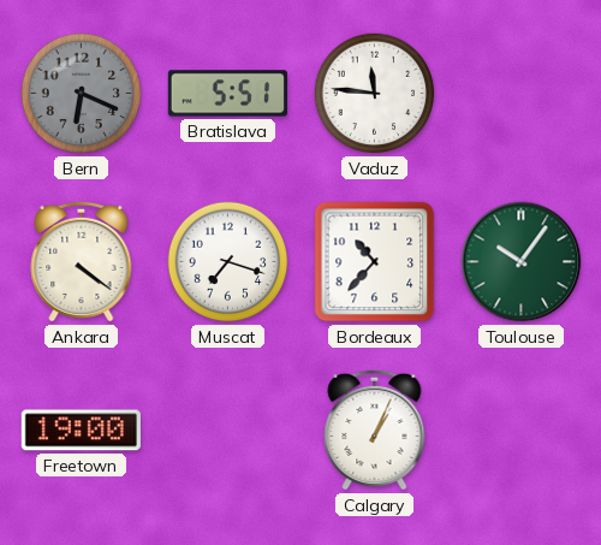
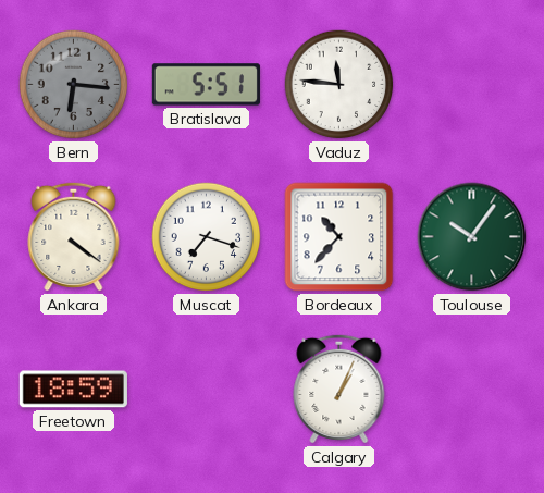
Bern: 6:19 -> 6:16 (74, 85)
Freetown: 19:00 -> 18:59 (73, 390)
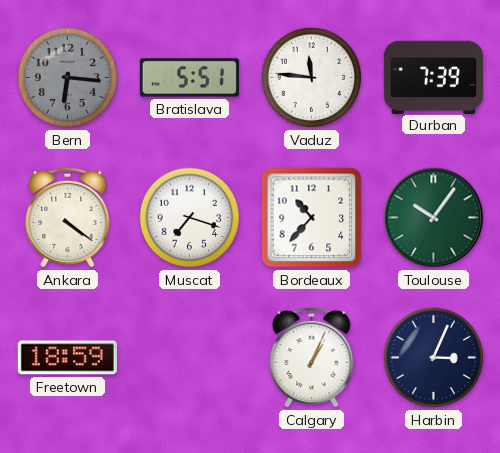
Durban: none -> 7:39 (433, 77)
Harbin: none -> 3:04 (434, 358)
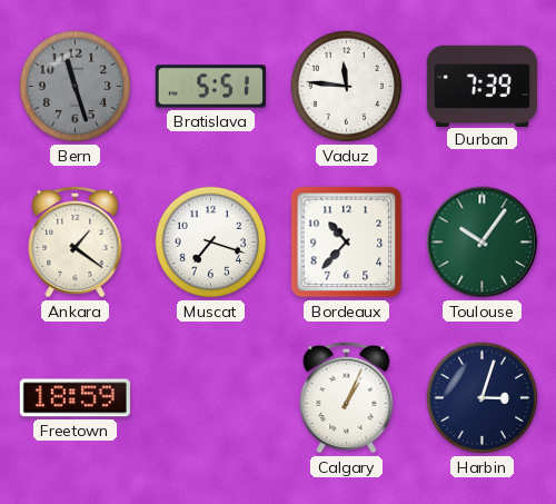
Bern: 6:16 -> 11:27 (76, 87)
Ankara: 4:21 -> 1:21 (76, 241)
Harbin: 3:04 -> 3:03 (483, 398)
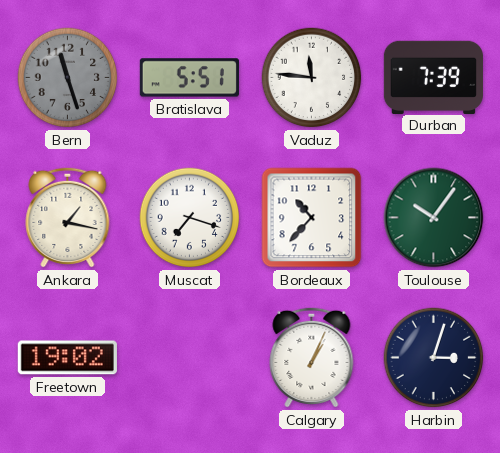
Ankara: 1:21 -> 1:17 (68, 217)
Freetown: 18:59 -> 19:02 (67, 358)
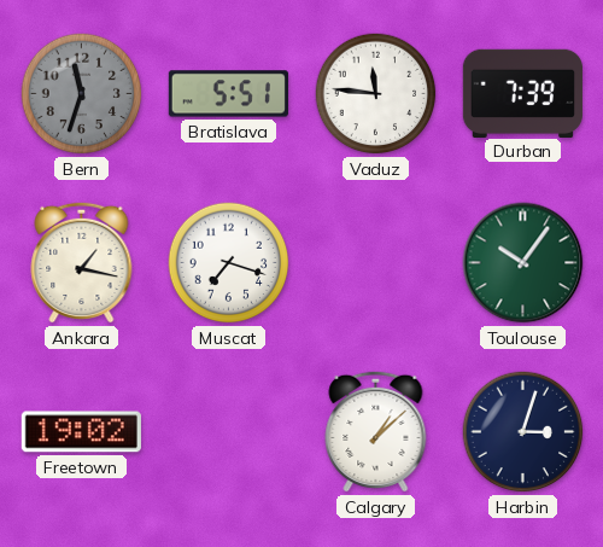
Bern: 11:27 -> 11:33 (82, 94)
Bordeaux: 10:37 -> none (312, 218)
Calgary: 1:04 -> 1:08 (376, 431)
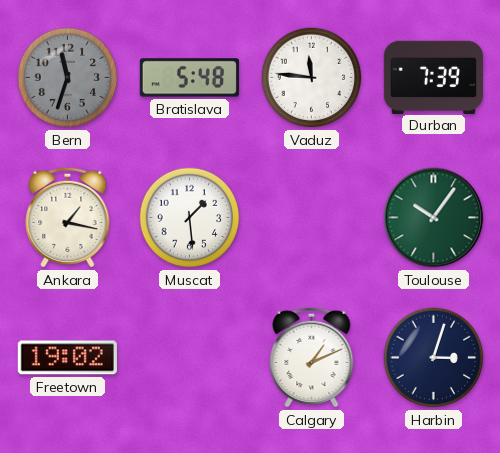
Bratislava: 5:51 -> 5:48 (189, 78)
Muscat: 7:18 -> 1:29 (190, 218)
Calgary: 1:08 -> 1:11 (312, 357)
